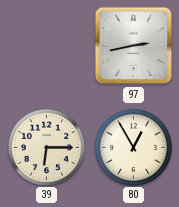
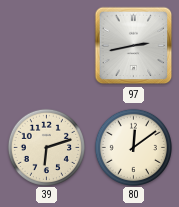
39: 6:15 -> 6:12 (46, 147)
80: 12:55 -> 12:09 (133, 147)
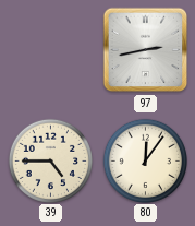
39: 6:12 -> 4:45 (50, 160)
80: 12:09 -> 12:06 (145, 160)
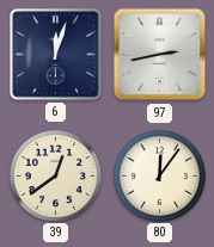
6: none -> 12:03 (56, 55)
39: 4:45 -> 12:39 (55, 175)
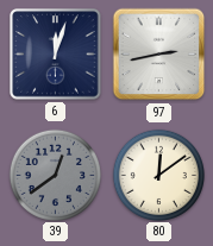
39 dial: cream -> grey (55, 175)
80: 12:06 -> 12:09 (158, 175)
